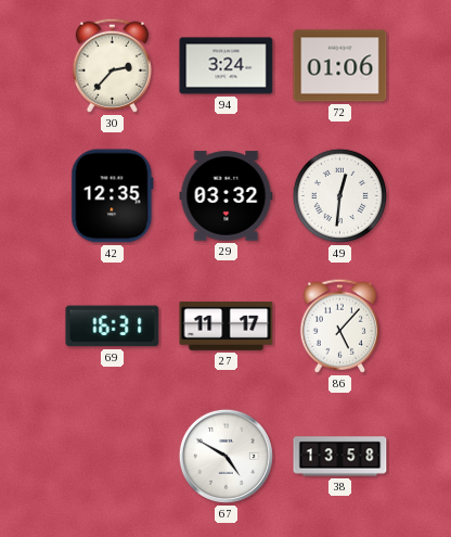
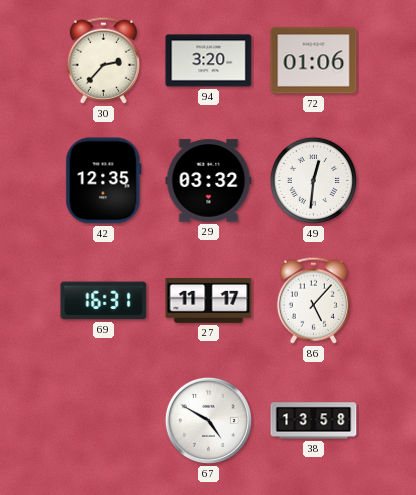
94: 3:24 -> 3:20 (209, 61)
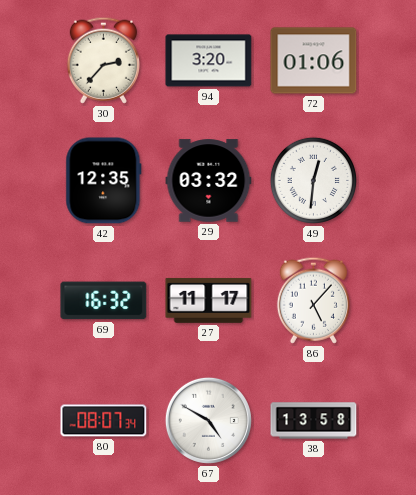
69: 16:31 -> 16:32 (104, 301)
80: none -> 08:07 (104, 421)
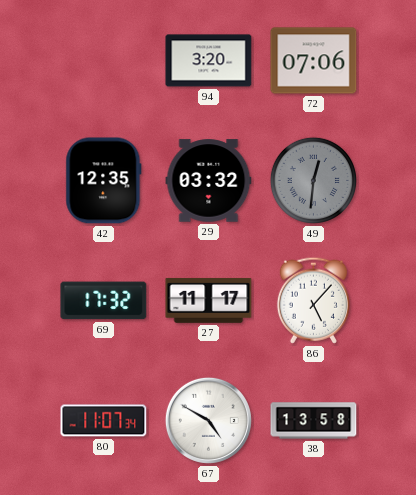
30: 2:37 -> none (103, 60)
72: 01:06 -> 07:06 (314, 61)
49 dial: white -> grey (313, 180)
69: 16:32 -> 17:32 (104, 301)
80: 08:07 -> 11:07 (104, 421)
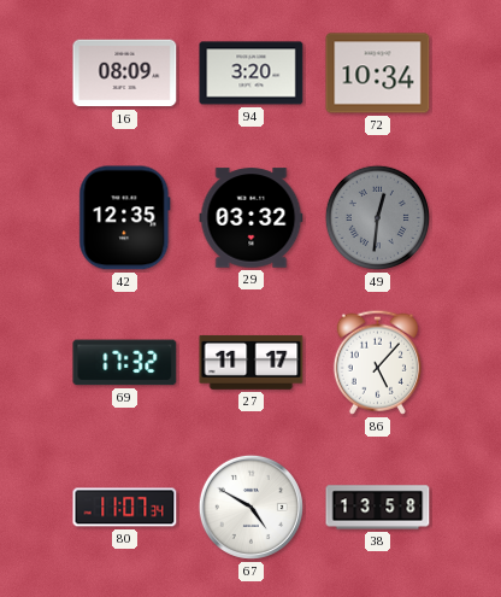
16: none -> 08:09 (125, 74)
72: 07:06 -> 10:34 (378, 74)
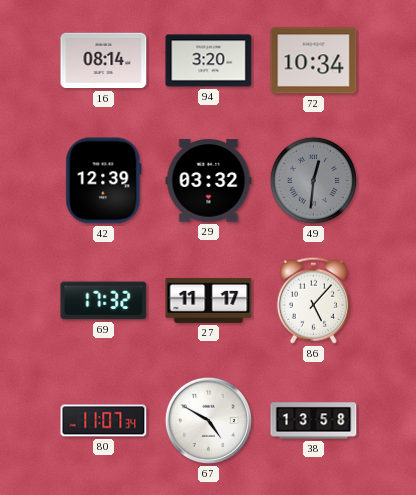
16: 08:09 -> 08:14 (104, 61)
42: 12:35 -> 12:39 (104, 181)
